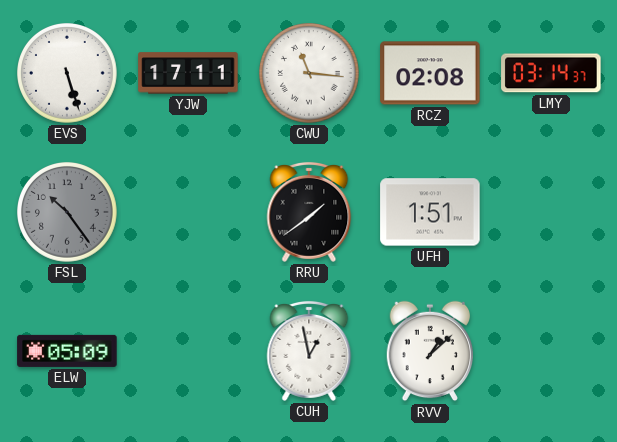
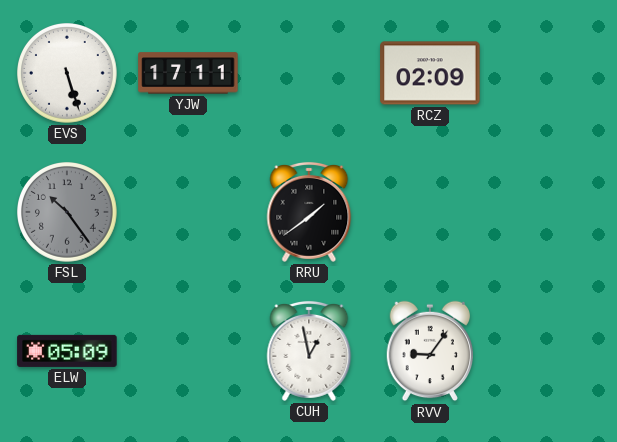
CWU: 11:16 -> none (310, 74)
RCZ: 02:08 -> 02:09 (430, 73)
LMY: 03:14 -> none (551, 73)
UFH: 1:51 -> none (430, 212)
RVV: 1:08 -> 9:06 (429, 351)
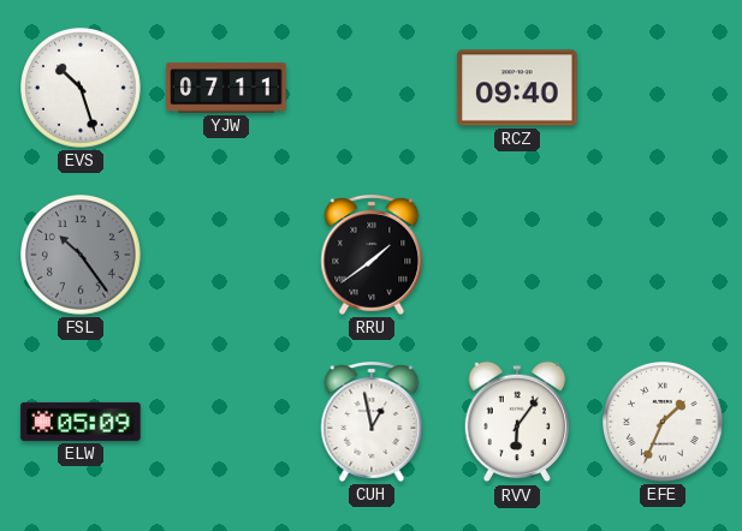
EVS: 5:27 -> 10:27 (82, 89)
YJW: 17:11 -> 07:11 (226, 88)
RCZ: 02:09 -> 09:40 (517, 88)
RVV: 9:06 -> 6:06 (516, 422)
EFE: none -> 1:34 (664, 423)
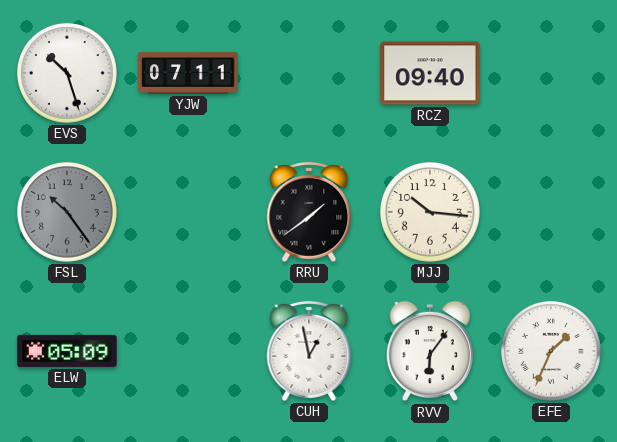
MJJ: none -> 10:16 (431, 213)
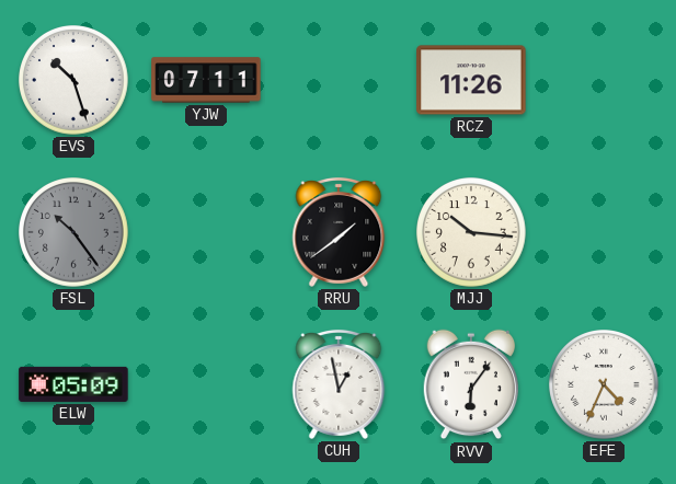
RCZ: 09:40 -> 11:26 (471, 80)
EFE: 1:34 -> 4:34 (605, 385)
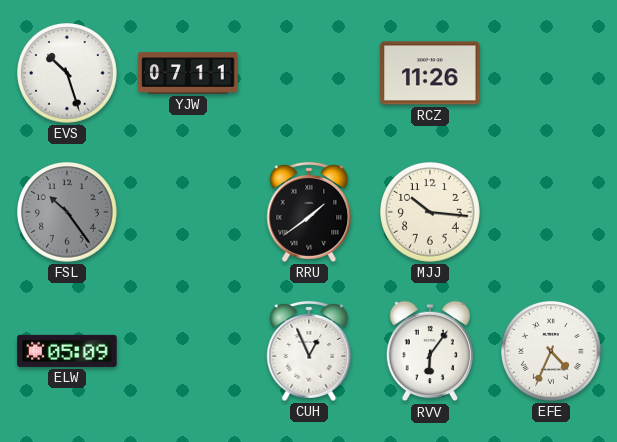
CUH: 12:58 -> 12:56 (309, 351)
